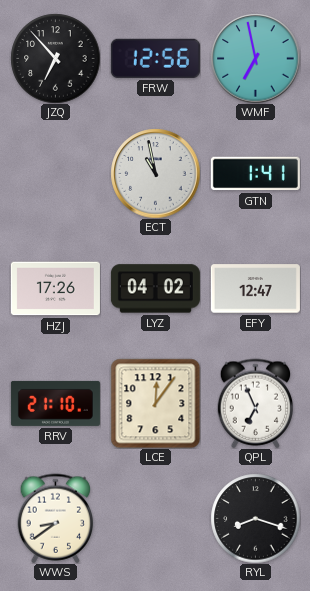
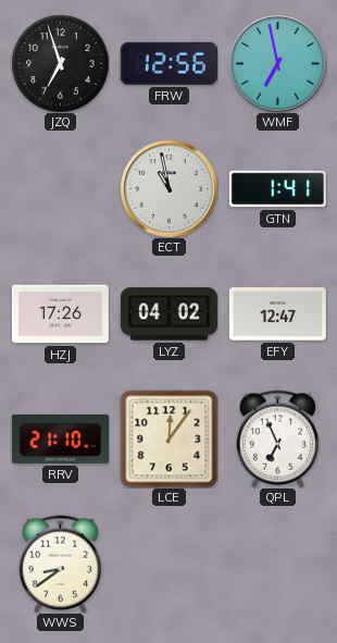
JZQ: 6:53 -> 6:57 (60, 63)
RYL: 8:18 -> none (255, 518)
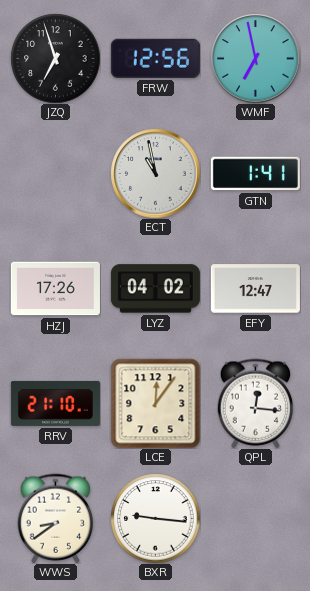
QPL: 6:56 -> 12:16 (256, 403)
BXR: none -> 9:16 (155, 518)
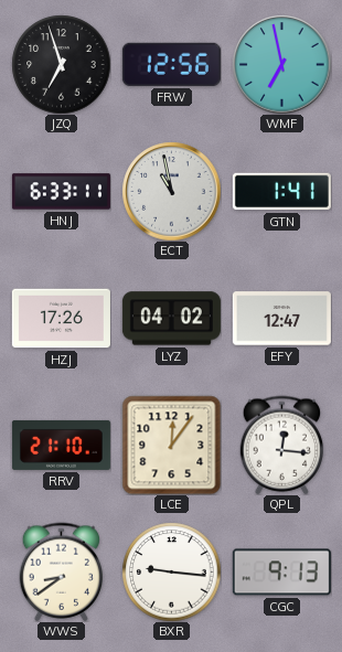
HNJ: none -> 6:33 (61, 192)
CGC: none -> 9:13 (281, 573)
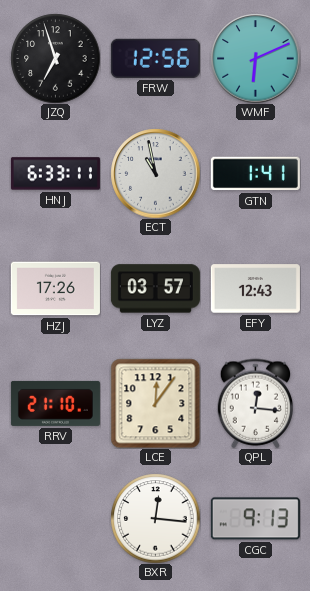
WMF: 6:58 -> 6:11 (255, 58)
LYZ: 04:02 -> 03:57 (155, 289)
EFY: 12:47 -> 12:43 (255, 289)
WWS: 8:39 -> none (62, 571)
BXR: 9:16 -> 12:16 (155, 518)
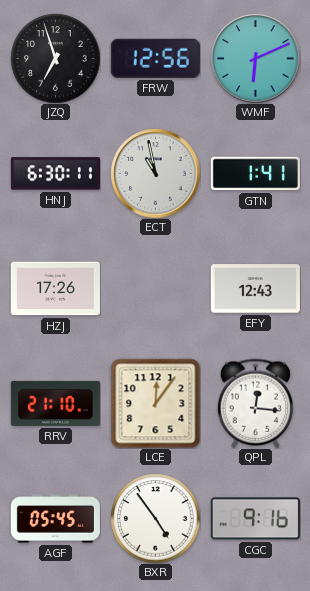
HNJ: 6:33 -> 6:30 (55, 174)
LYZ: 03:57 -> none (155, 289)
AGF: none -> 05:45 (55, 519)
BXR: 12:16 -> 4:54 (155, 518)
CGC: 9:13 -> 9:16 (255, 519)
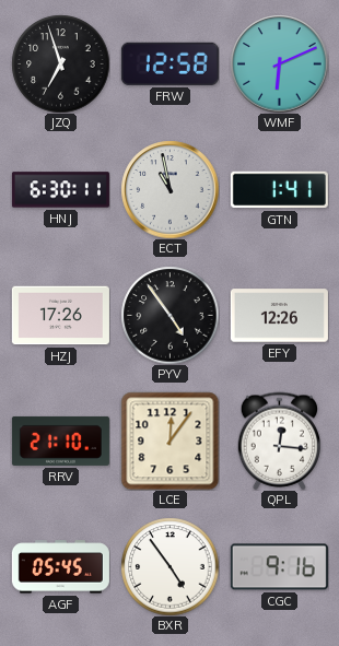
FRW: 12:56 -> 12:58 (169, 63)
PYV: none -> 4:54 (169, 315)
EFY: 12:43 -> 12:26 (279, 316)
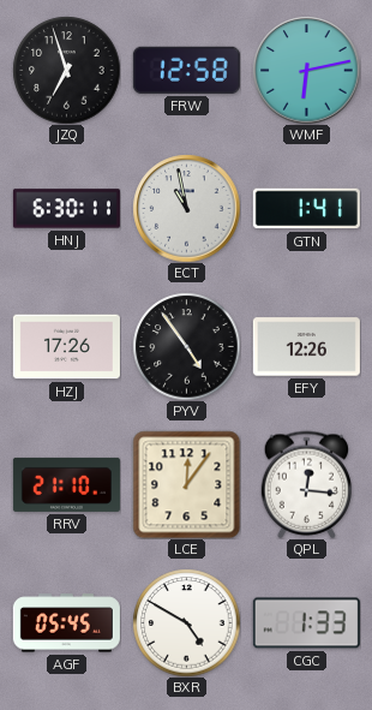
WMF: 6:11 -> 6:13 (306, 70)
BXR: 4:54 -> 4:50 (186, 622)
CGC: 9:16 -> 1:33 (306, 624)
